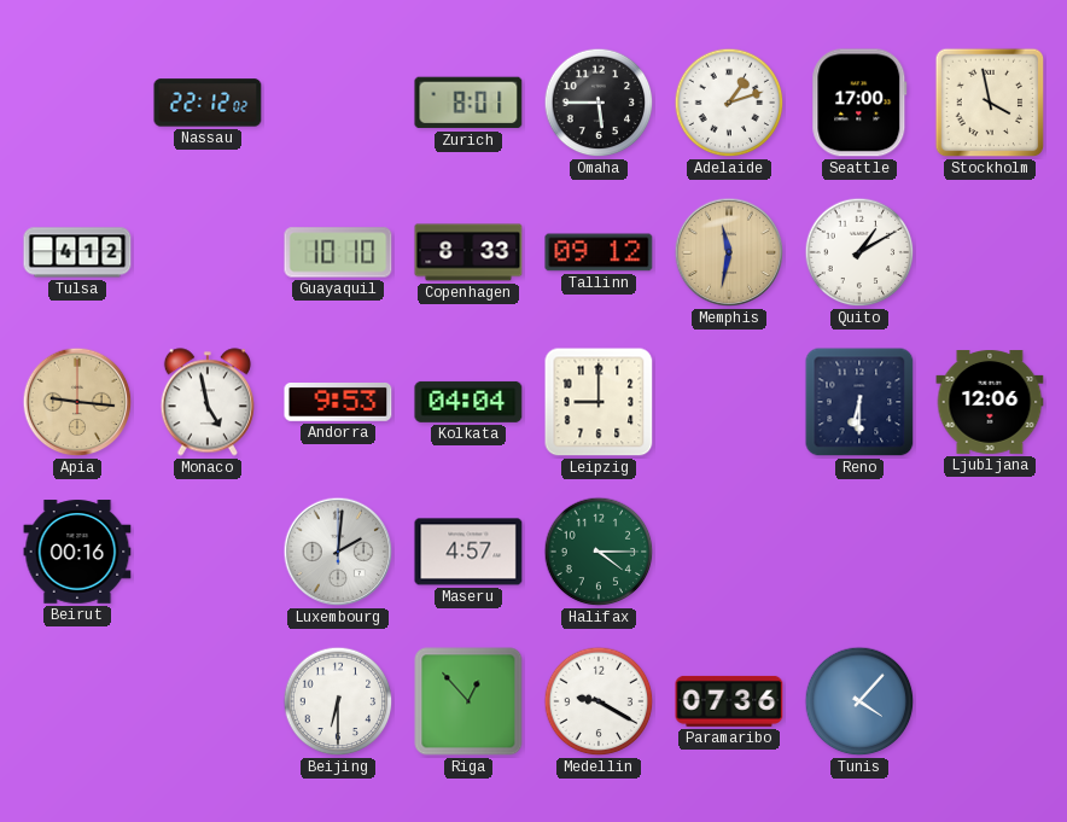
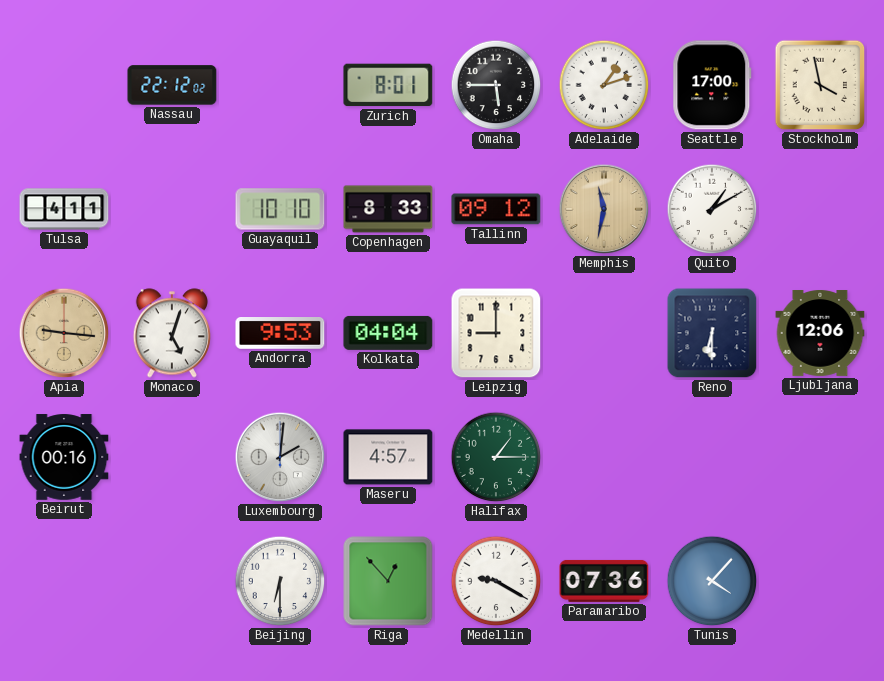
Tulsa: 4:12 -> 4:11 (64, 209)
Monaco: 4:58 -> 5:03 (172, 333)
Halifax: 4:15 -> 1:15 (496, 457)
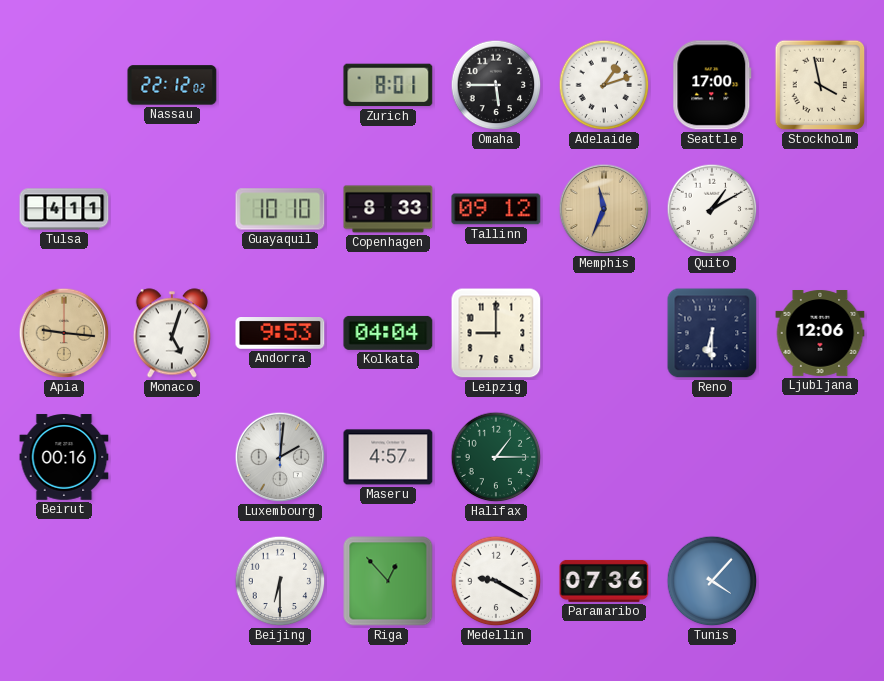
Memphis: 11:32 -> 11:34 (604, 209)
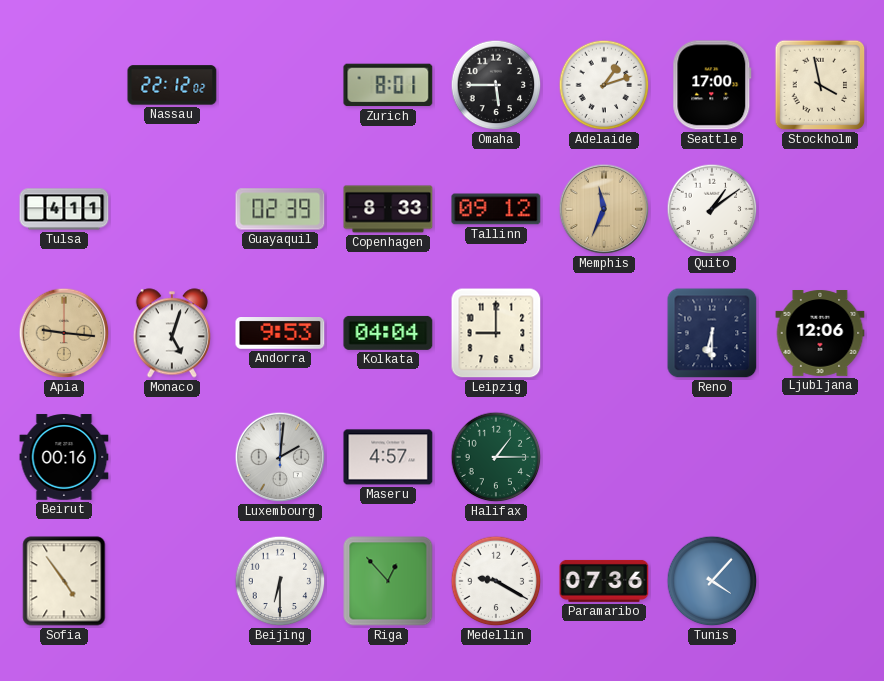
Guayaquil: 10:10 -> 02:39 (280, 209)
Quito: 1:10 -> 1:09 (712, 209)
Sofia: none -> 4:54 (64, 581)
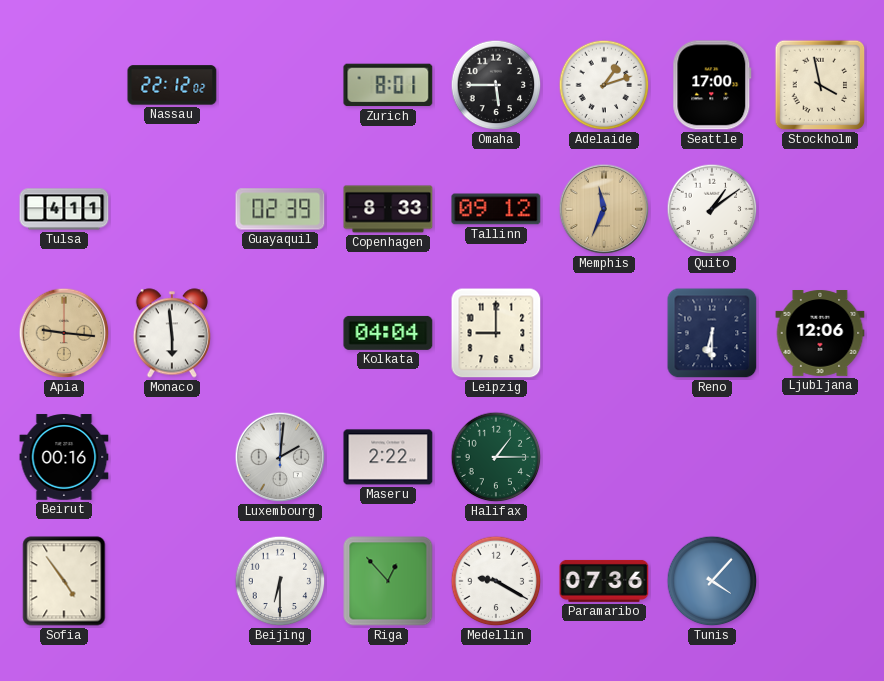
Monaco: 5:03 -> 5:59 (172, 333)
Andorra: 9:53 -> none (280, 334)
Maseru: 4:57 -> 2:22 (388, 457)
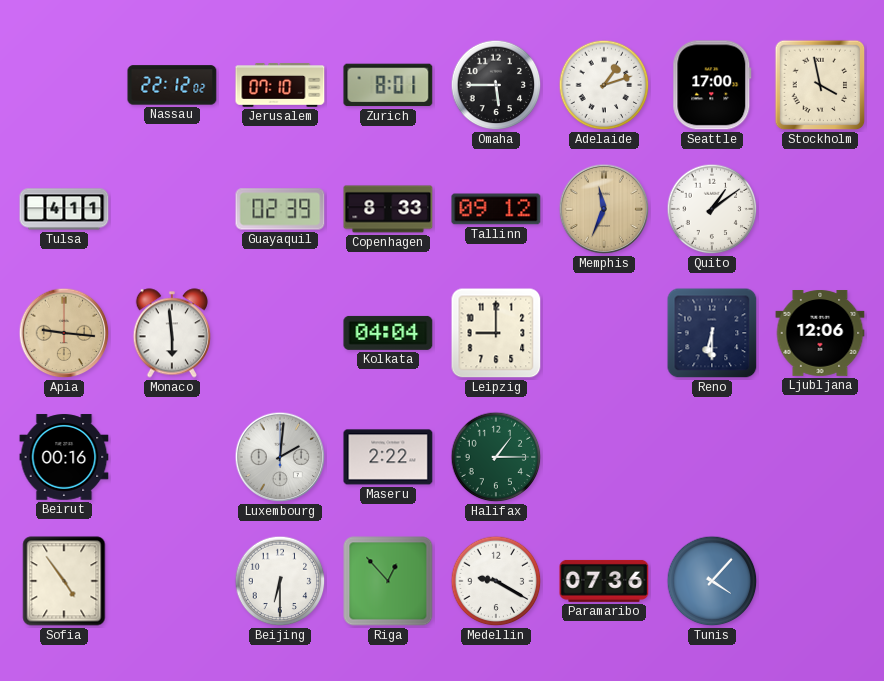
Jerusalem: none -> 07:10 (280, 85)
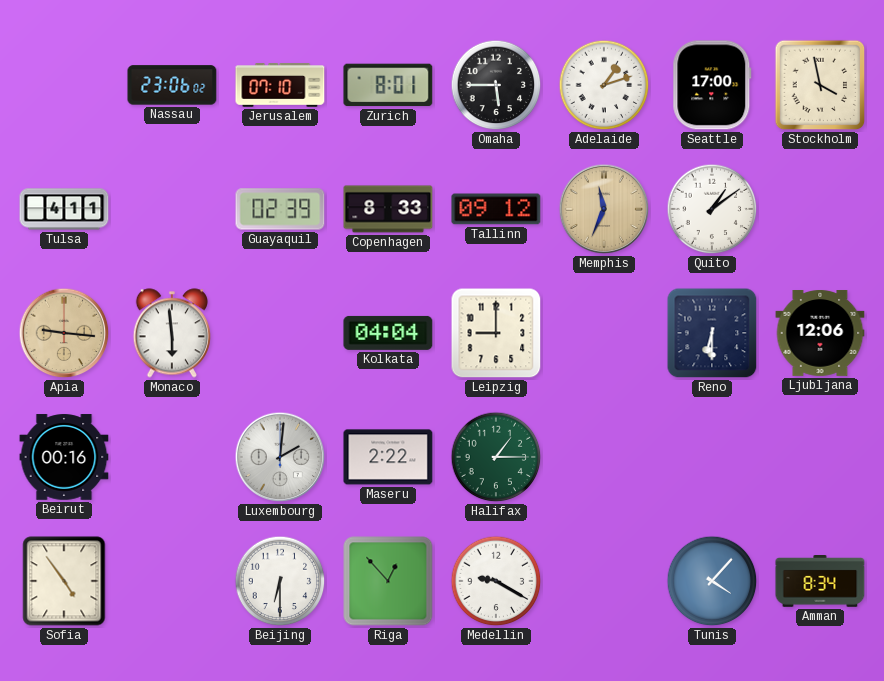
Nassau: 22:12 -> 23:06 (172, 85)
Paramaribo: 07:36 -> none (604, 581)
Amman: none -> 8:34 (820, 582)
